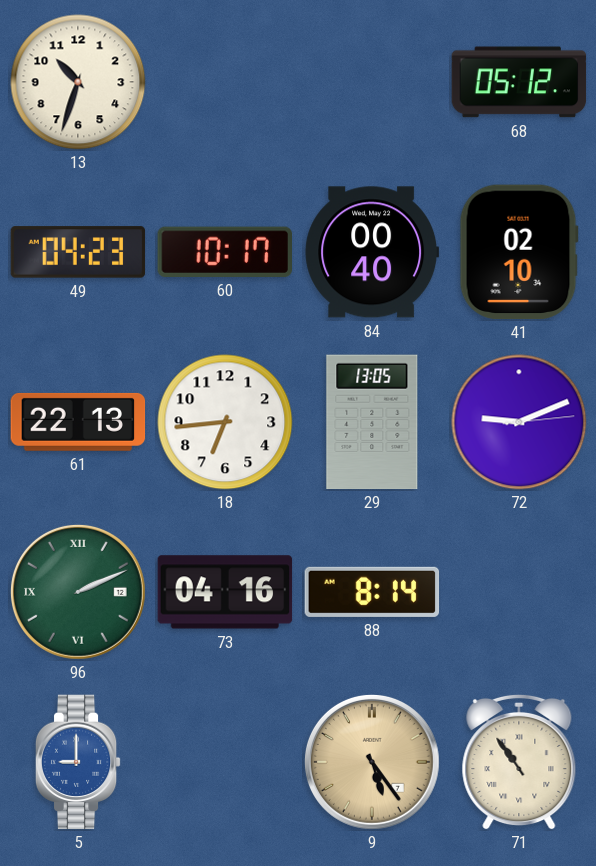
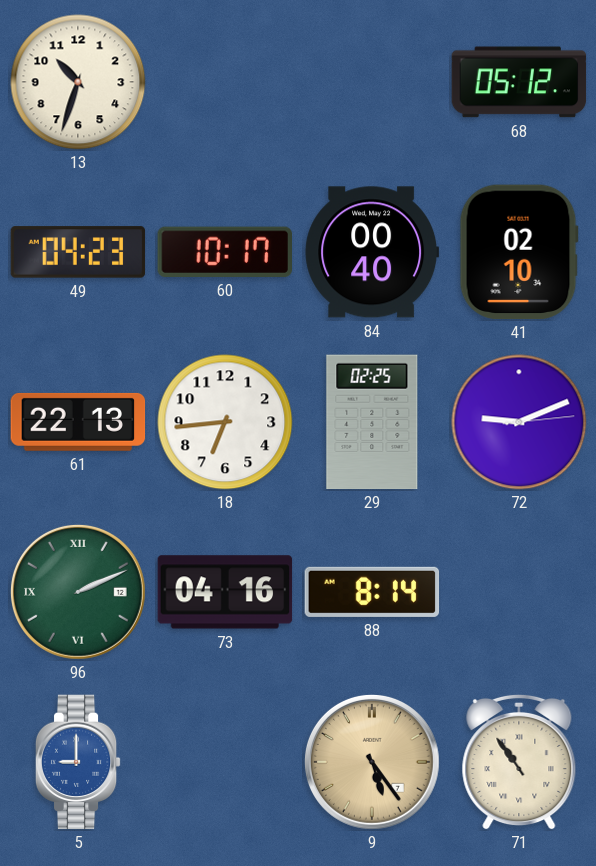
29: 13:05 -> 02:25 (372, 422)
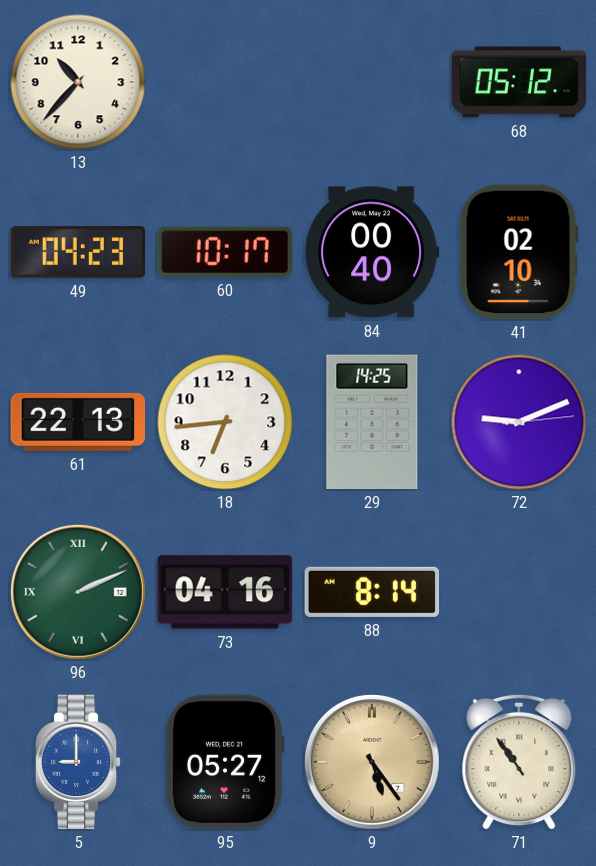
13: 10:33 -> 10:37 (78, 82)
29: 02:25 -> 14:25 (372, 422)
95: none -> 05:27 (225, 762)
